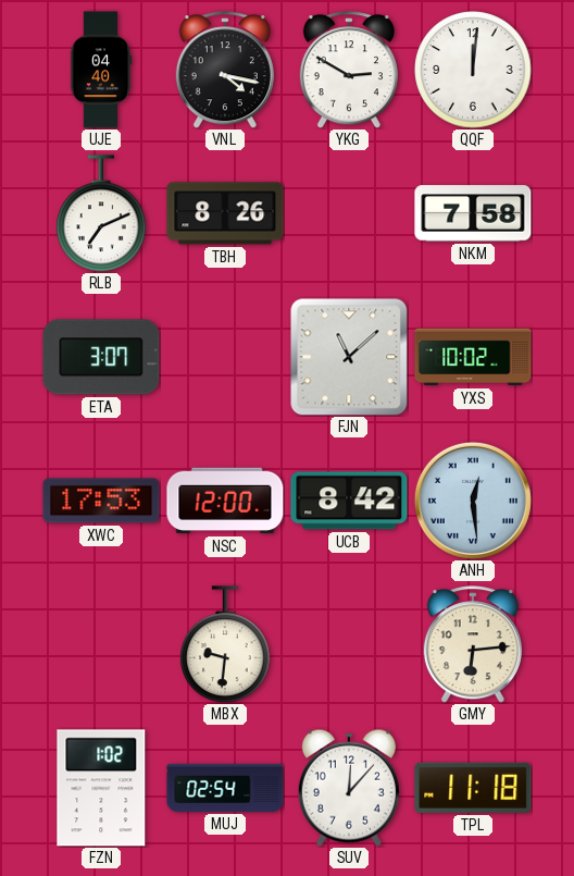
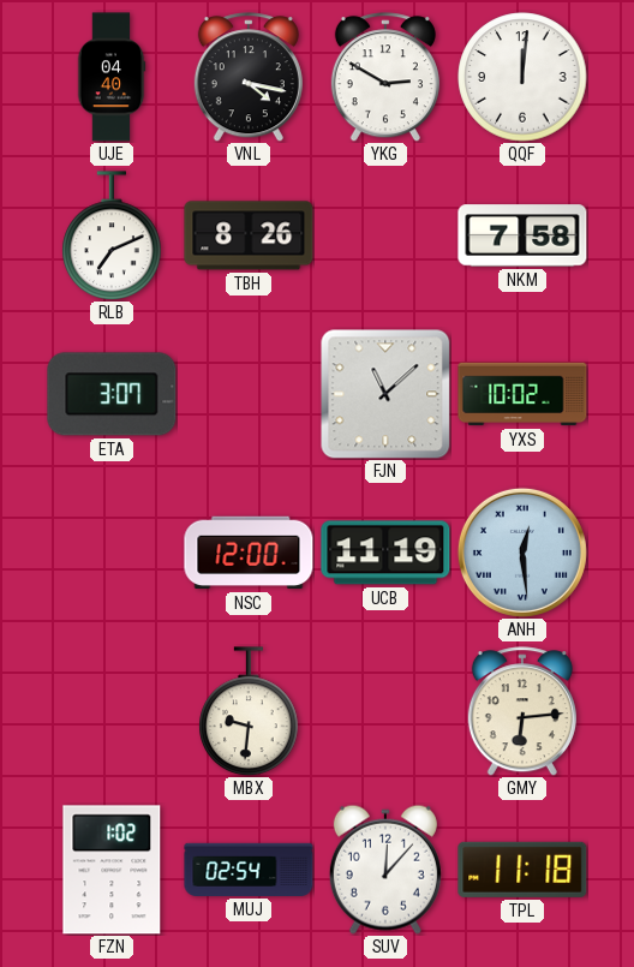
XWC: 17:53 -> none (101, 501)
UCB: 8:42 -> 11:19 (385, 553)
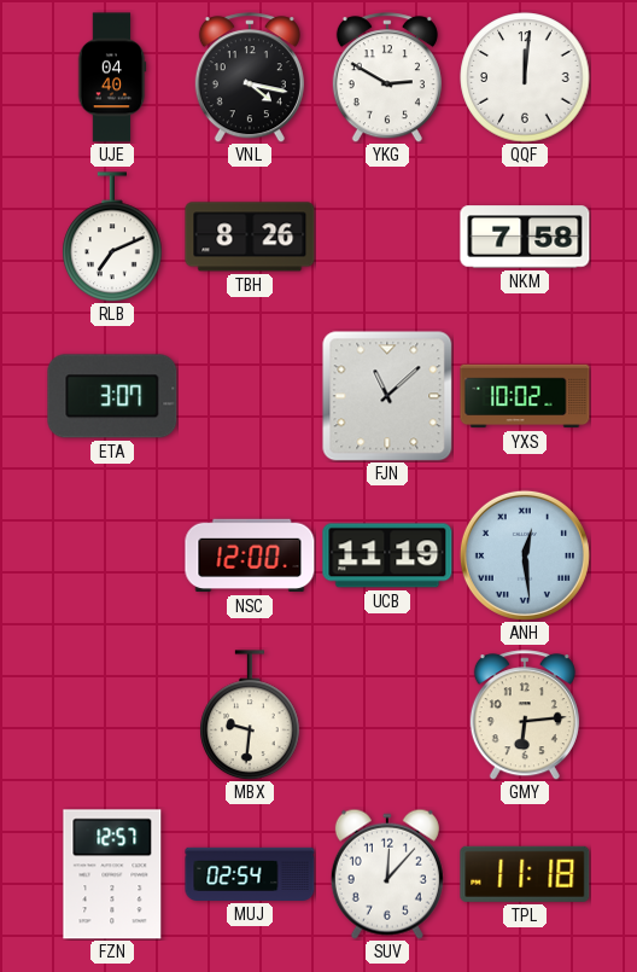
FZN: 1:02 -> 12:57 (112, 874)
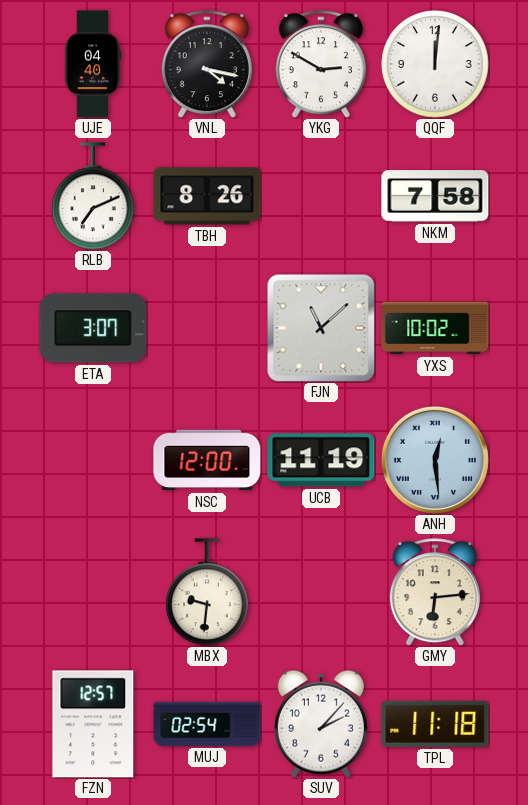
SUV: 12:07 -> 2:07 (321, 724)
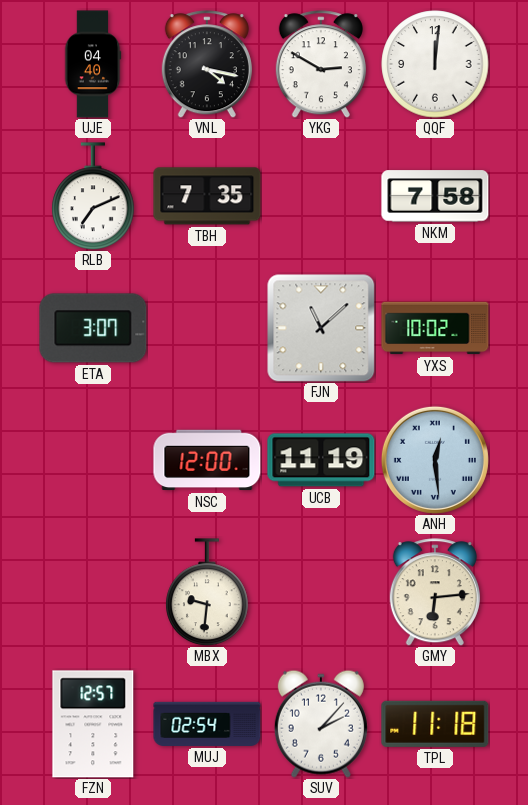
TBH: 8:26 -> 7:35 (207, 196)
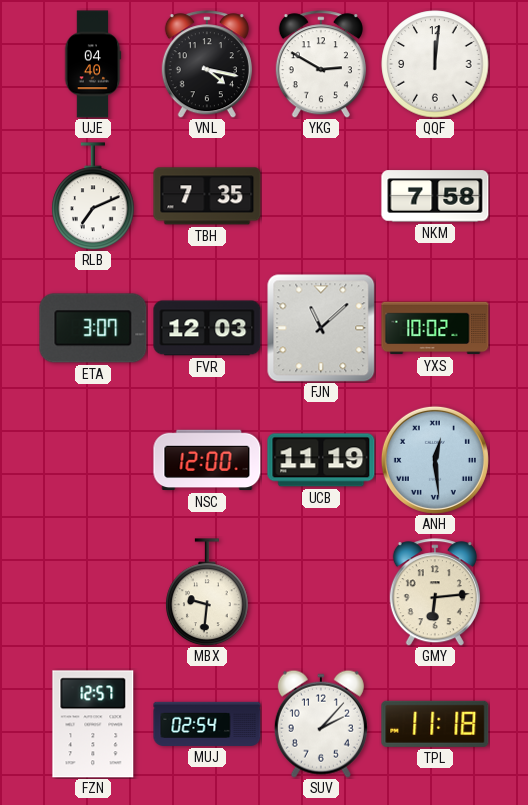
FVR: none -> 12:03 (207, 328)
